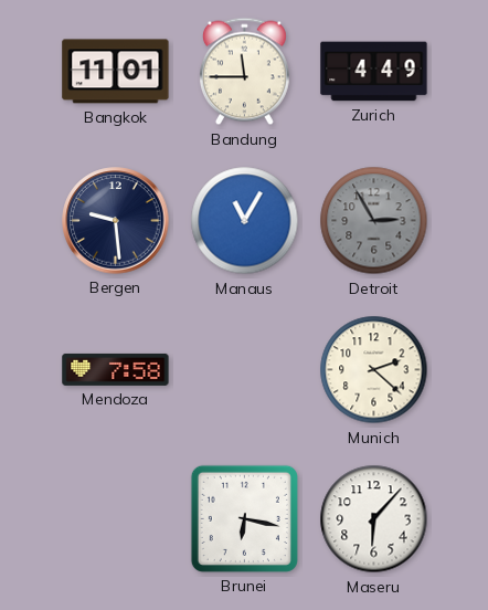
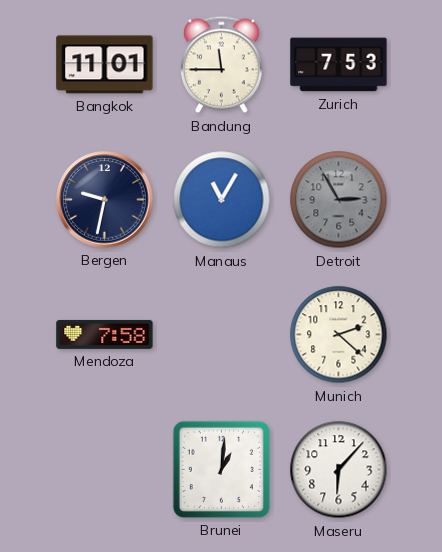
Zurich: 4:49 -> 7:53 (339, 65)
Bergen: 9:29 -> 9:32 (105, 200)
Brunei: 6:17 -> 1:01 (221, 469)
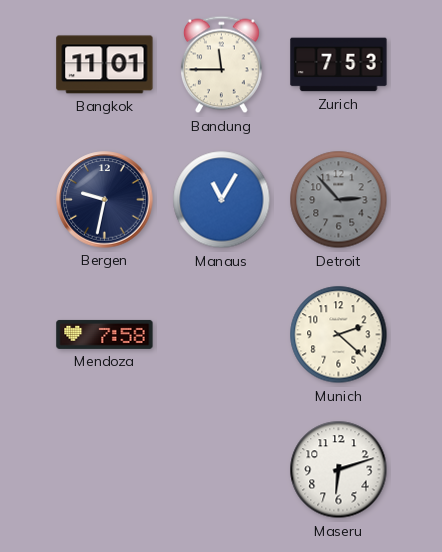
Detroit: 2:55 -> 2:53 (339, 200)
Brunei: 1:01 -> none (221, 469)
Maseru: 6:07 -> 6:12 (339, 470)
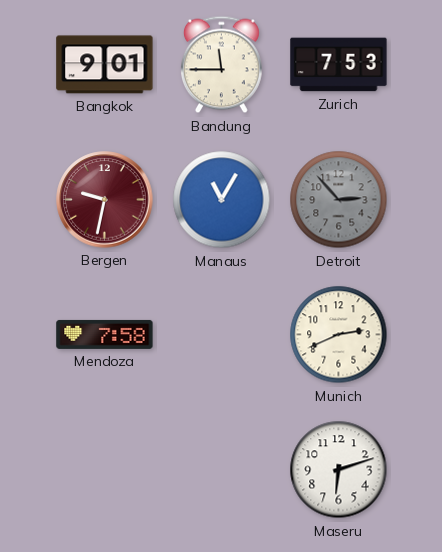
Bangkok: 11:01 -> 9:01 (105, 65)
Bergen dial: navy -> burgundy (105, 200)
Munich: 2:22 -> 2:41 (339, 335)
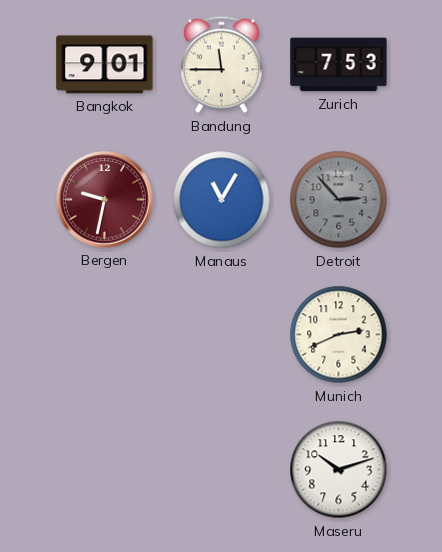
Mendoza: 7:58 -> none (105, 334)
Maseru: 6:12 -> 10:12 (339, 470)
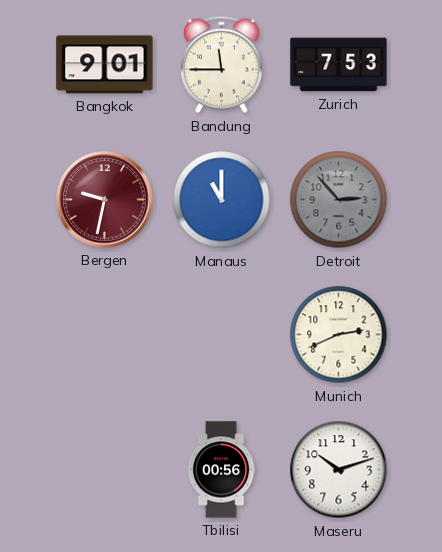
Manaus: 11:05 -> 11:00 (222, 200)
Tbilisi: none -> 00:56 (221, 470)
